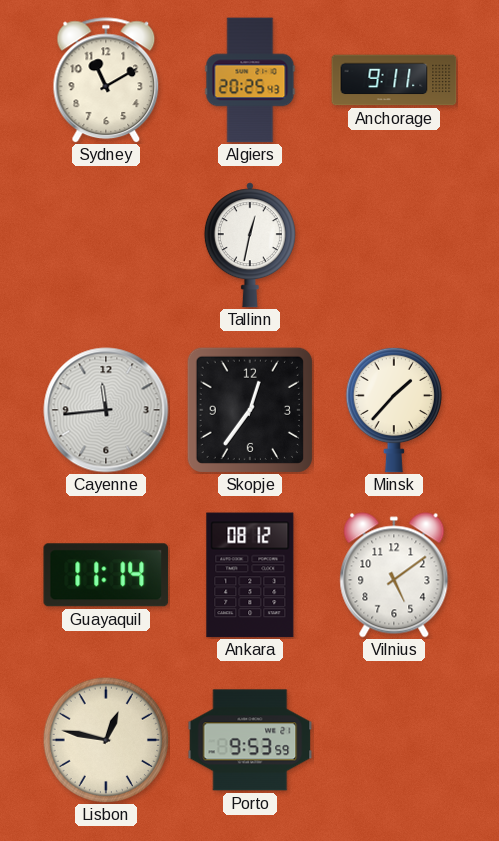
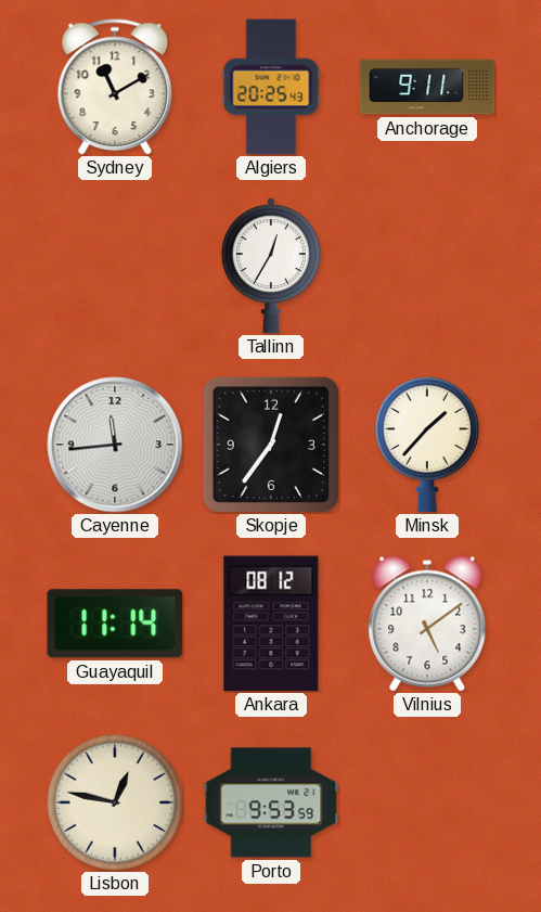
Tallinn: 12:32 -> 12:35 (271, 266)
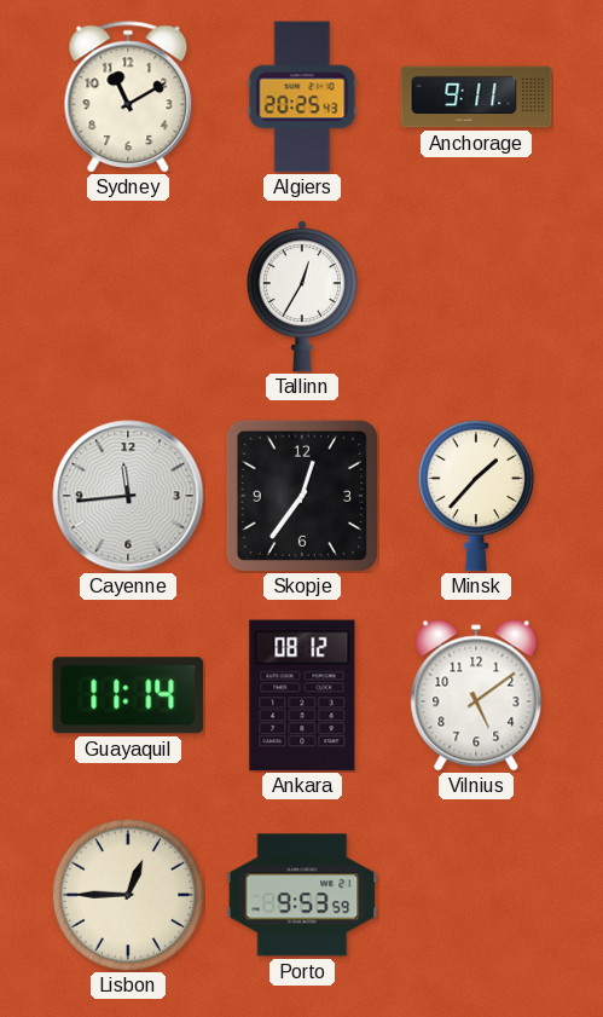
Lisbon: 12:47 -> 12:45 (128, 895)
